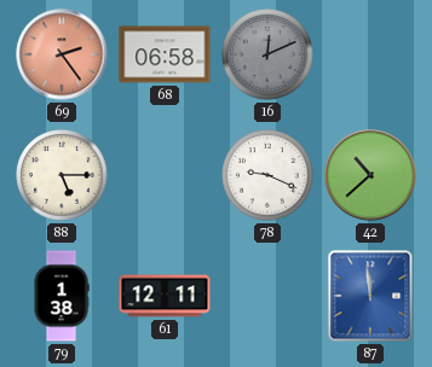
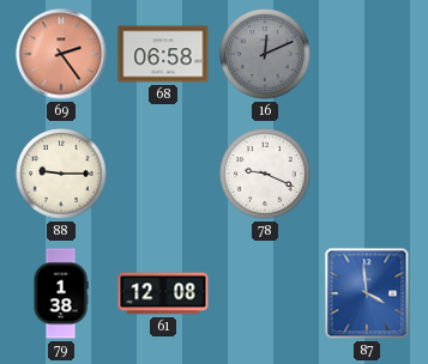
88: 5:15 -> 9:15 (61, 174)
42: 10:38 -> none (370, 175)
61: 12:11 -> 12:08 (163, 293)
87: 11:59 -> 3:59 (367, 293)
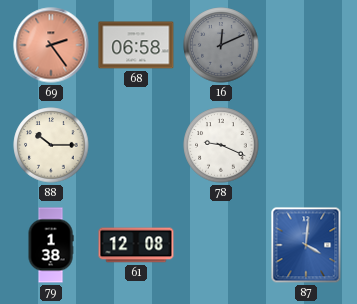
88: 9:15 -> 10:15 (51, 145)
87: 3:59 -> 4:01 (306, 245)
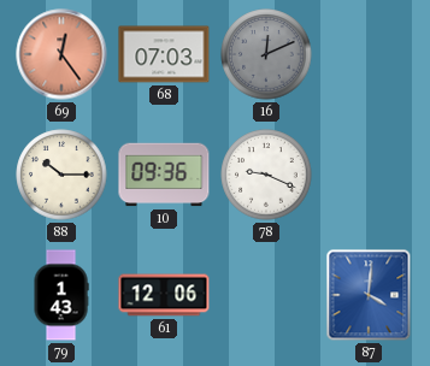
69: 2:24 -> 12:24 (61, 54)
68: 06:58 -> 07:03 (164, 54)
10: none -> 09:36 (164, 175)
79: 1:38 -> 1:43 (61, 295)
61: 12:08 -> 12:06 (164, 295)
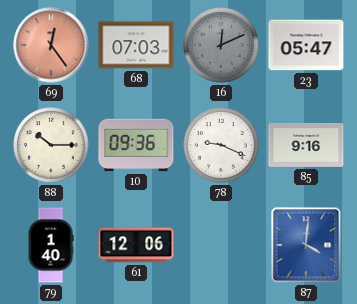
23: none -> 05:47 (306, 45)
85: none -> 9:16 (306, 145)
79: 1:43 -> 1:40 (51, 245)
